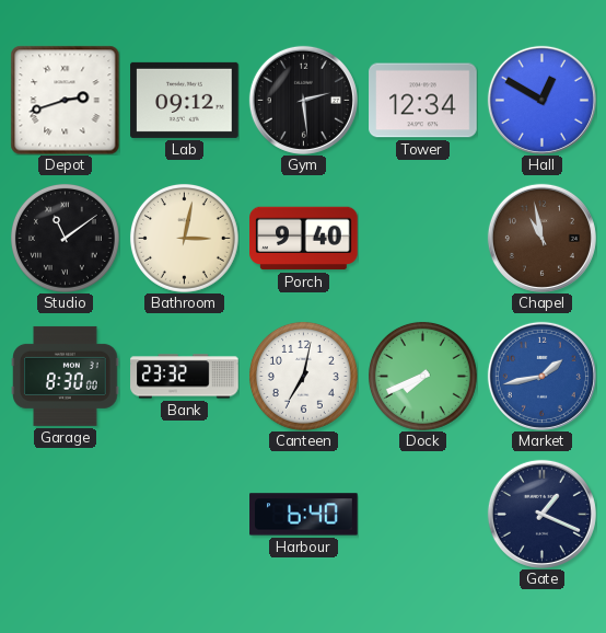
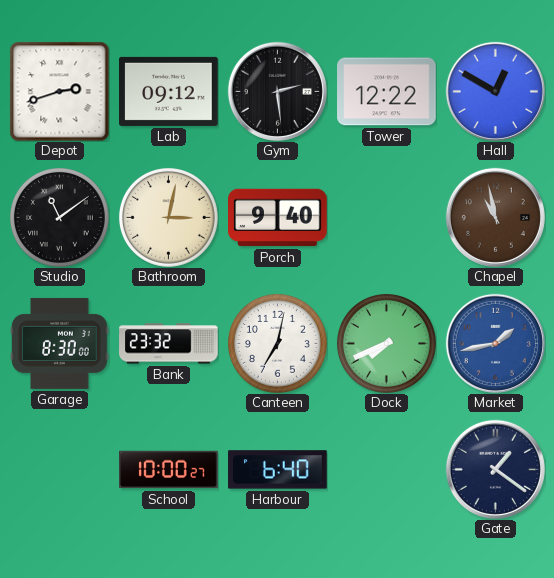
Tower: 12:34 -> 12:22 (387, 92)
School: none -> 10:00 (169, 470)
Gate: 1:19 -> 1:21 (495, 469)
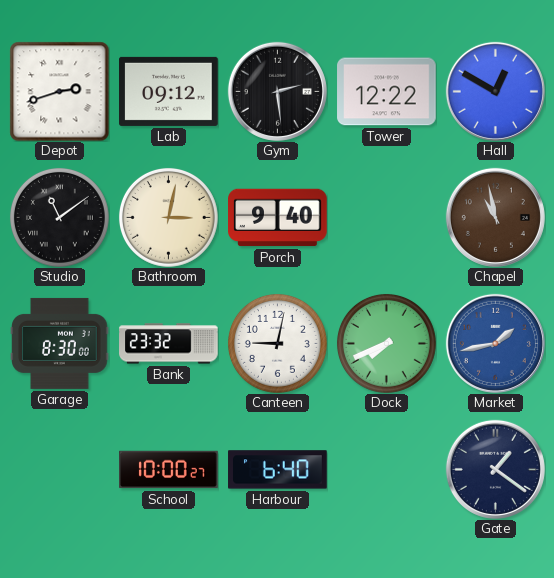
Canteen: 7:02 -> 9:02 (277, 343)
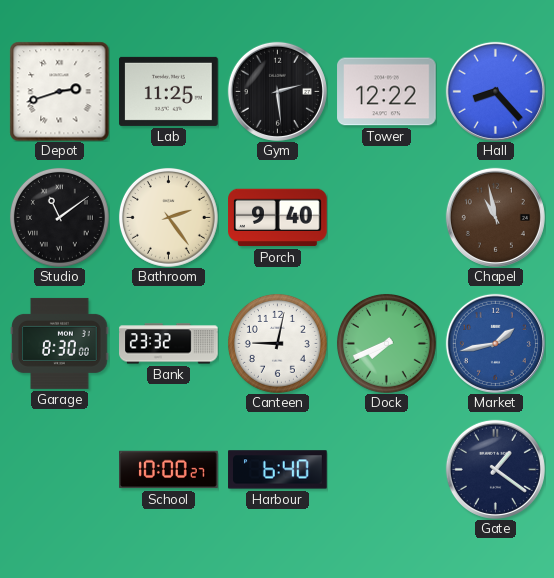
Lab: 09:12 -> 11:25 (169, 91)
Hall: 12:50 -> 8:23 (495, 91)
Bathroom: 3:02 -> 2:24 (168, 217)
